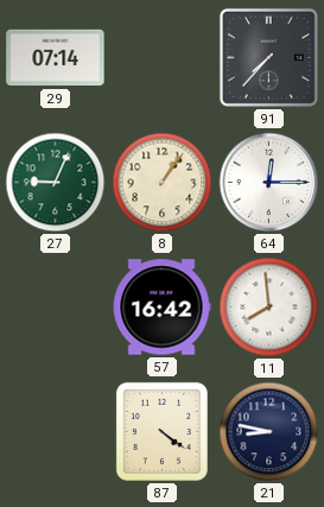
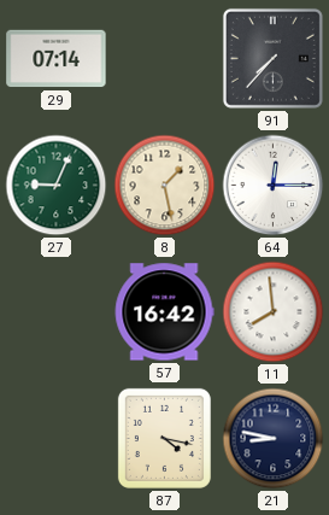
8: 1:06 -> 1:28 (165, 186)
87: 4:21 -> 4:17 (164, 438)
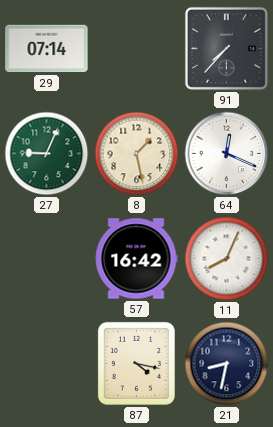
64: 12:15 -> 12:19 (227, 154)
11: 7:59 -> 8:04 (227, 259)
21: 8:47 -> 8:32 (227, 364)
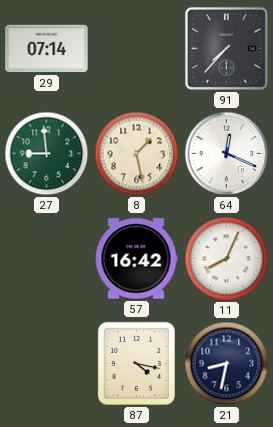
27: 9:04 -> 8:59 (47, 154)
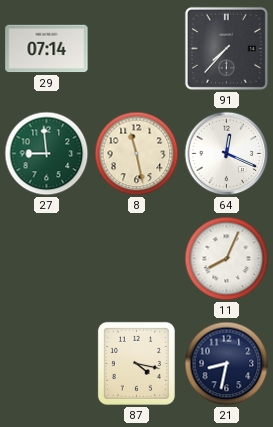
8: 1:28 -> 11:28 (137, 154)
57: 16:42 -> none (136, 259)
